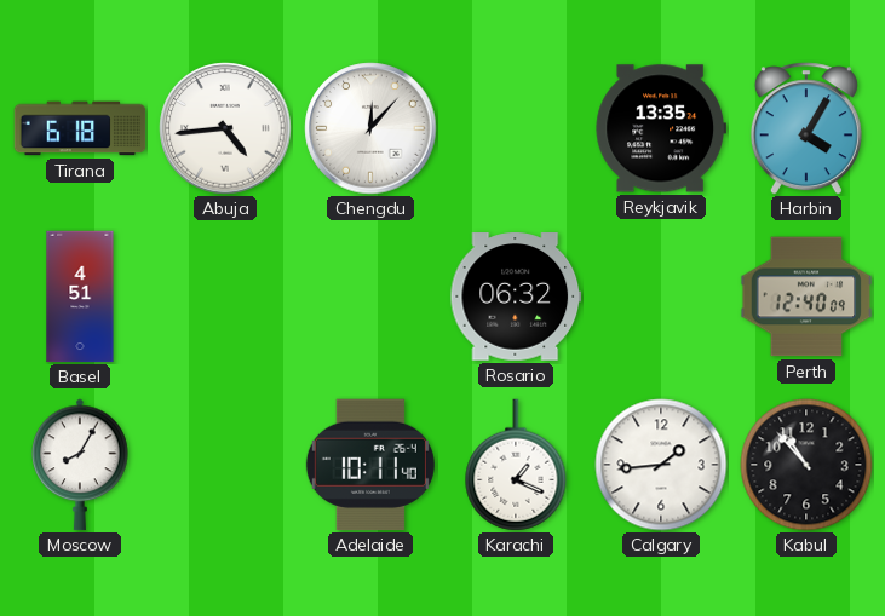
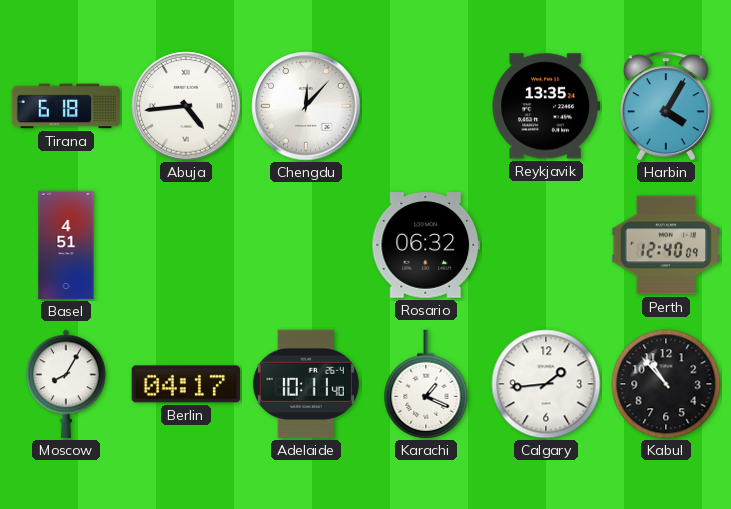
Berlin: none -> 04:17 (186, 384)
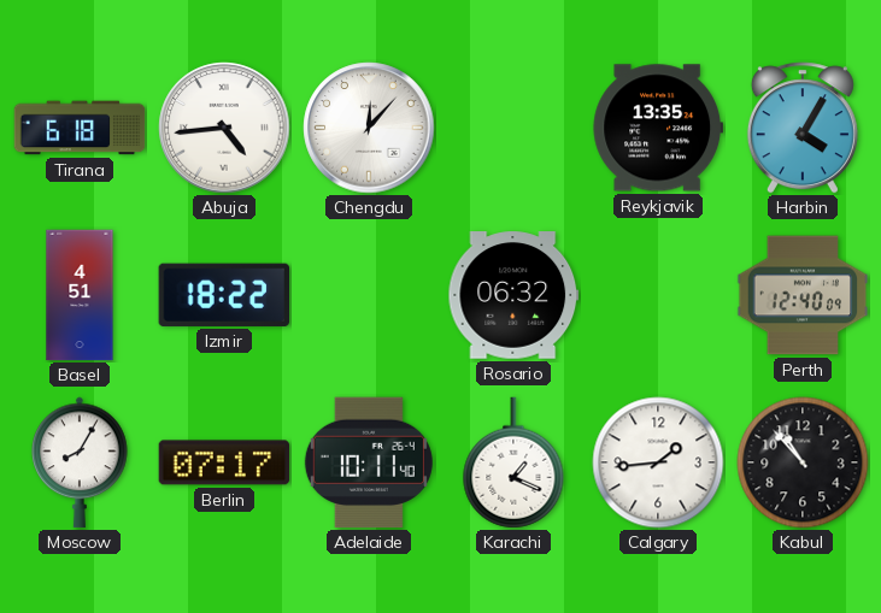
Izmir: none -> 18:22 (223, 295)
Berlin: 04:17 -> 07:17 (224, 462)
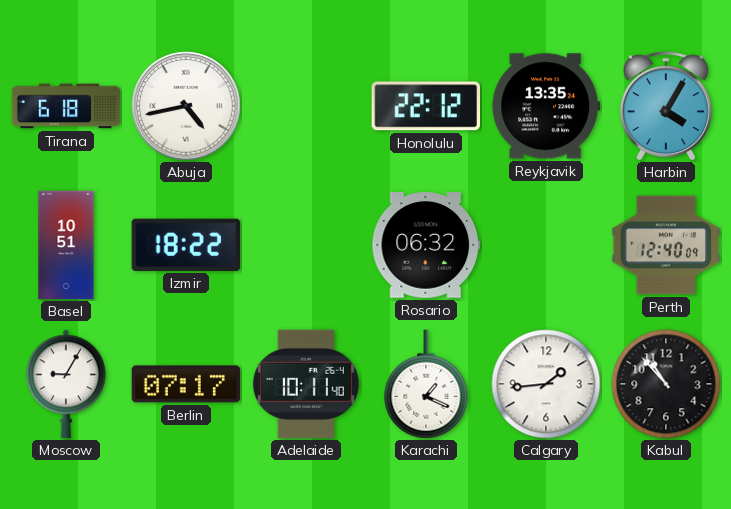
Abuja: 4:44 -> 4:43 (186, 106)
Chengdu: 12:07 -> none (369, 128)
Honolulu: none -> 22:12 (425, 106)
Basel: 4:51 -> 10:51 (66, 245)
Moscow: 8:05 -> 9:05 (66, 384)
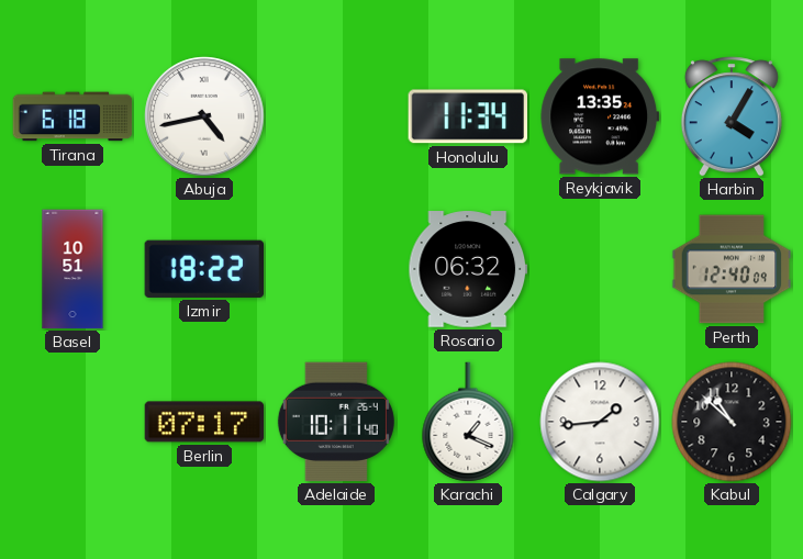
Honolulu: 22:12 -> 11:34 (467, 116)
Moscow: 9:05 -> none (66, 384)
Kabul: 10:53 -> 10:52 (732, 422)
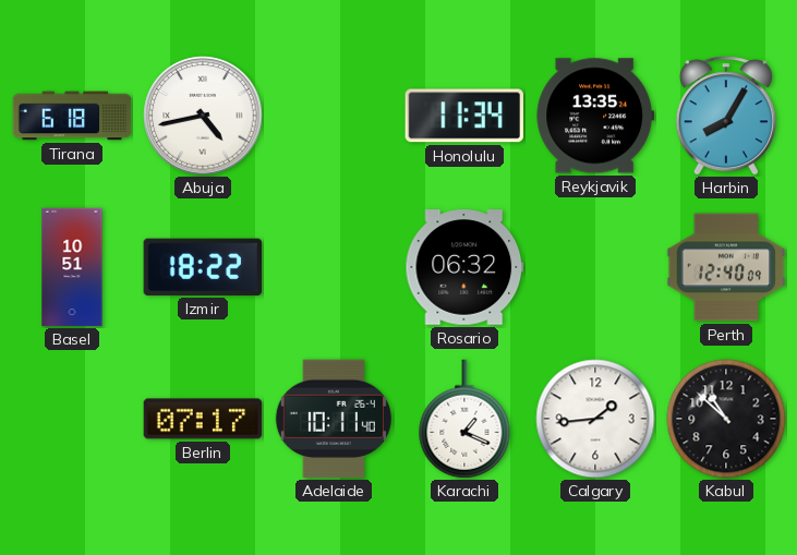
Harbin: 4:05 -> 8:05 (726, 116)
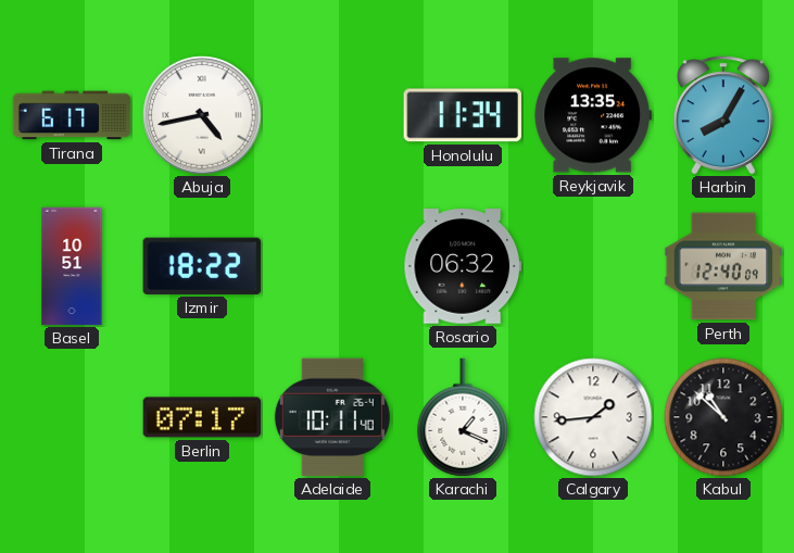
Tirana: 6:18 -> 6:17 (72, 115)
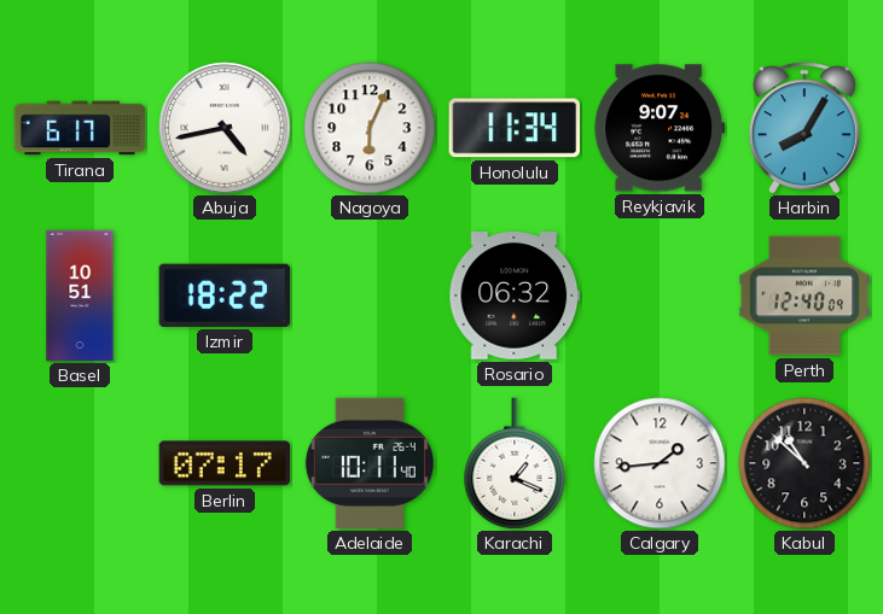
Nagoya: none -> 6:04 (370, 128)
Reykjavik: 13:35 -> 9:07 (660, 128)
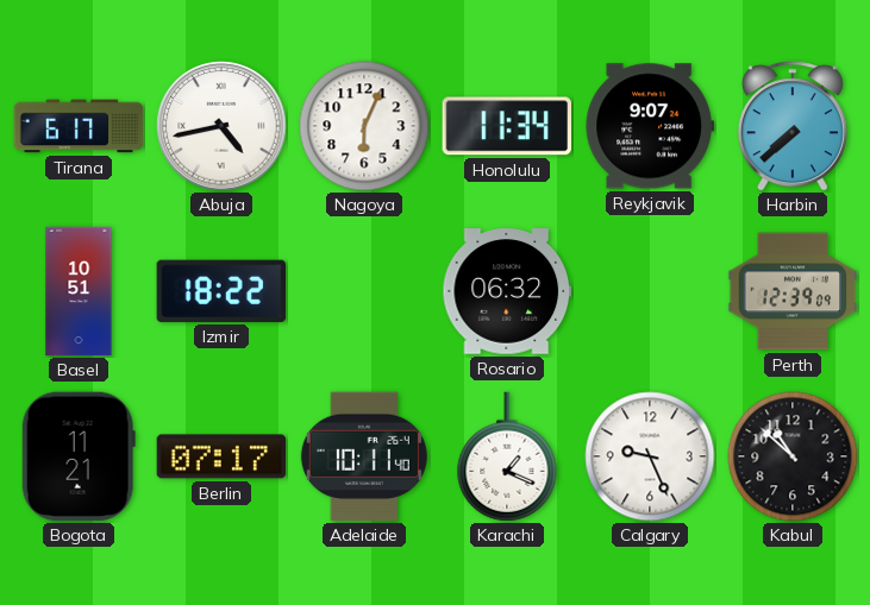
Harbin: 8:05 -> 7:38 (793, 126)
Perth: 12:40 -> 12:39 (793, 291)
Bogota: none -> 11:21 (79, 456)
Calgary: 1:44 -> 9:26 (650, 456)
